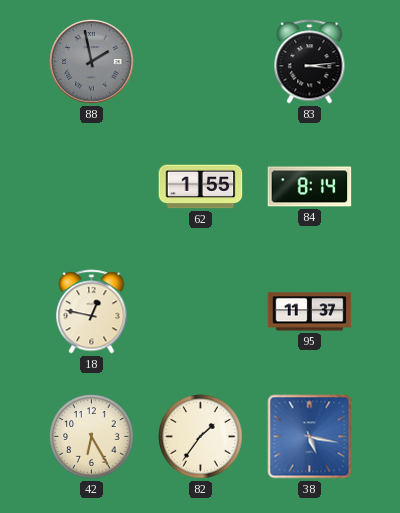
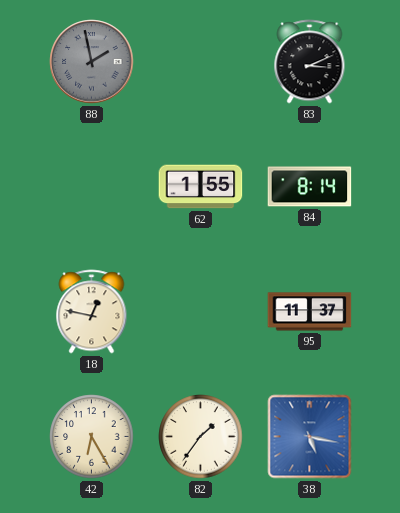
83: 3:14 -> 3:11 (310, 62)
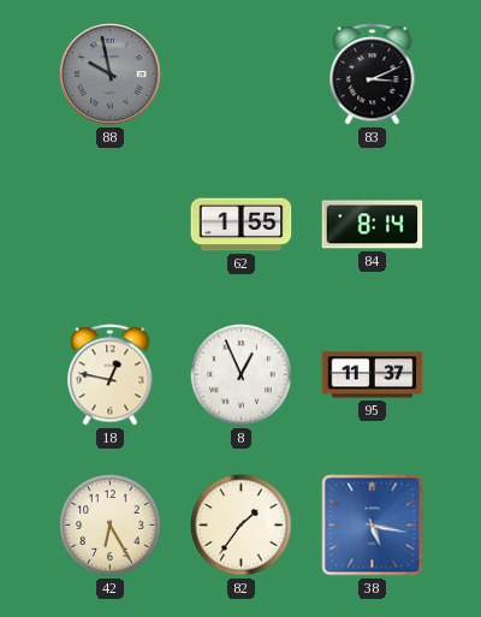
88: 1:58 -> 9:58 (111, 75)
8: none -> 12:56 (242, 375)
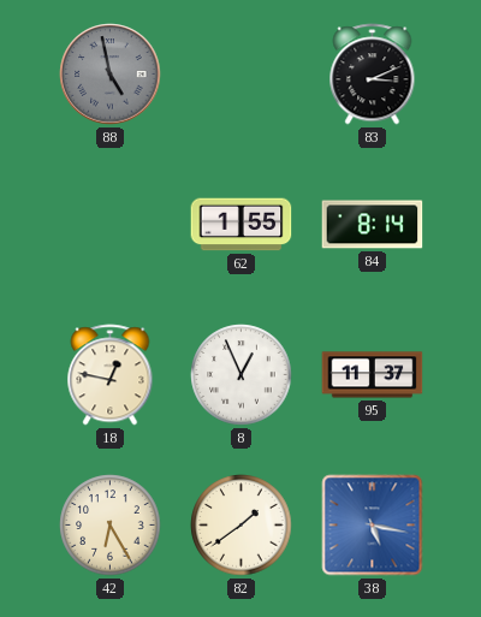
88: 9:58 -> 4:58 (111, 75)
82: 1:36 -> 1:39 (242, 526)
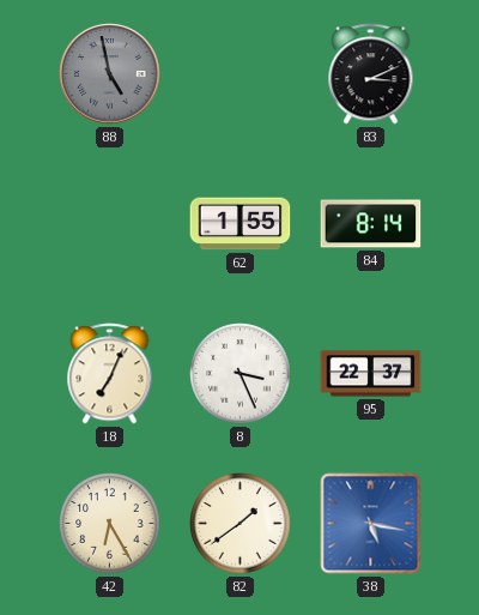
18: 12:47 -> 7:04 (110, 374)
8: 12:56 -> 3:26 (241, 374)
95: 11:37 -> 22:37 (371, 374)
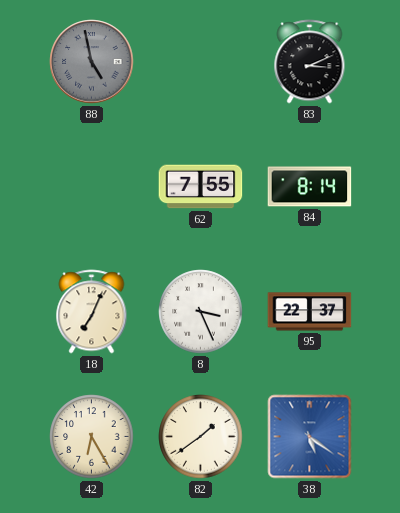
62: 1:55 -> 7:55 (201, 187)
38: 5:17 -> 5:21 (310, 437)
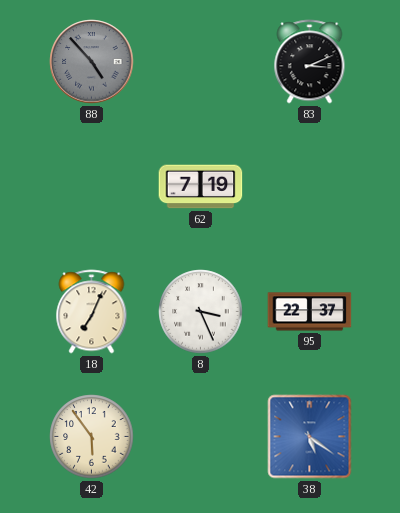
88: 4:58 -> 4:53 (92, 62)
62: 7:55 -> 7:19 (201, 187)
84: 8:14 -> none (310, 187)
42: 6:25 -> 5:54 (92, 437)
82: 1:39 -> none (201, 437)
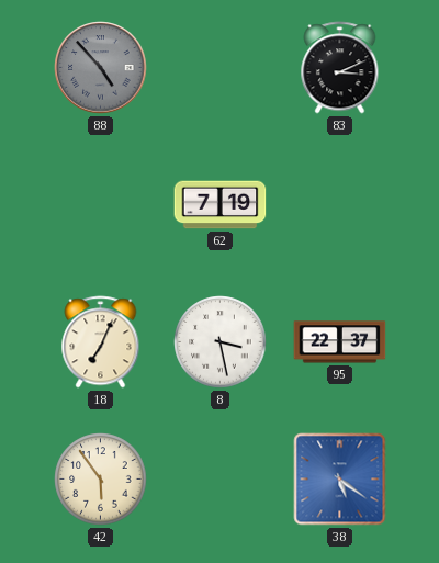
8: 3:26 -> 3:28 (221, 342)
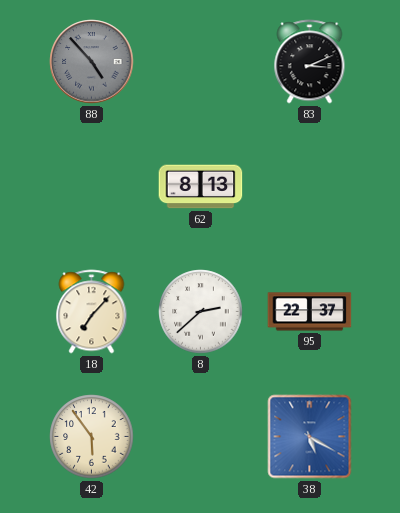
62: 7:19 -> 8:13 (201, 187)
18: 7:04 -> 7:07 (92, 312)
8: 3:28 -> 2:38 (201, 312)
38: 5:21 -> 5:20 (310, 437)
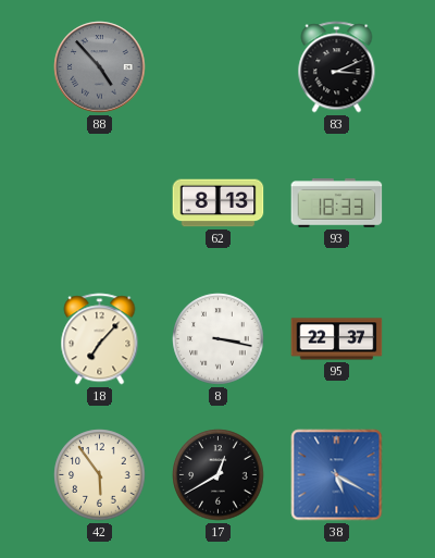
93: none -> 18:33 (337, 203)
8: 2:38 -> 3:17 (219, 339)
17: none -> 12:40 (219, 475)
